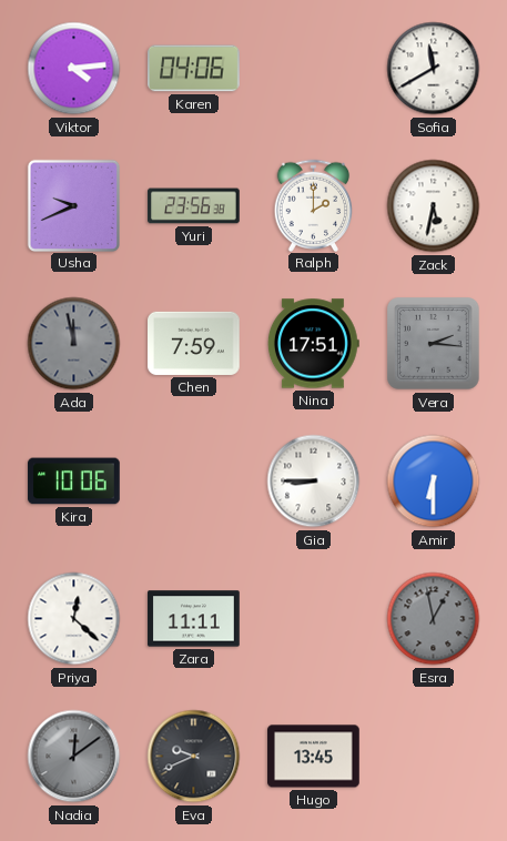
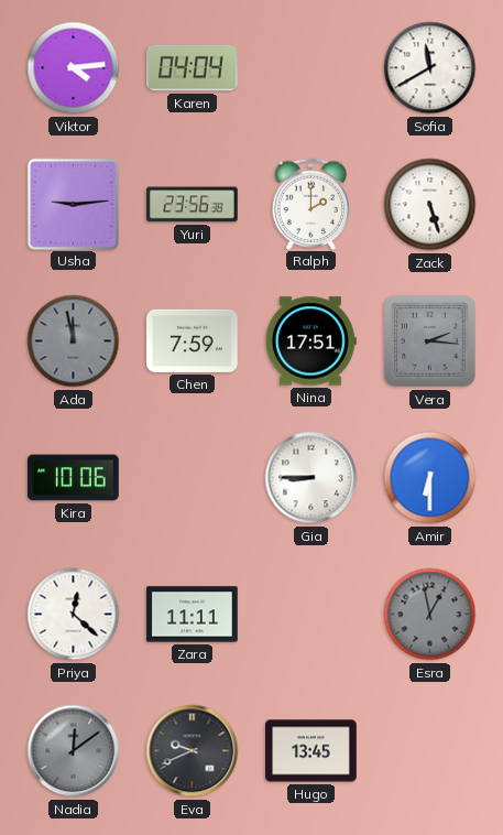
Karen: 04:06 -> 04:04 (193, 68)
Usha: 9:41 -> 9:14 (73, 204)
Zack: 5:32 -> 5:27 (430, 205)
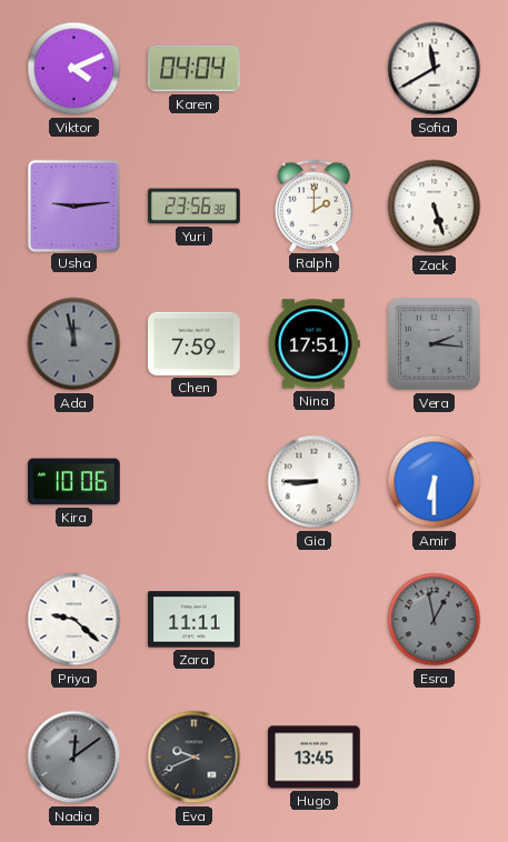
Viktor: 4:14 -> 4:11 (74, 69)
Priya: 12:22 -> 9:22 (74, 620)
